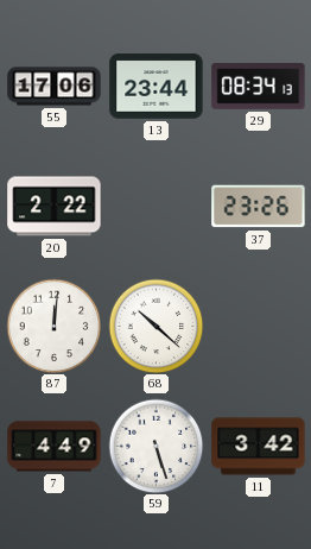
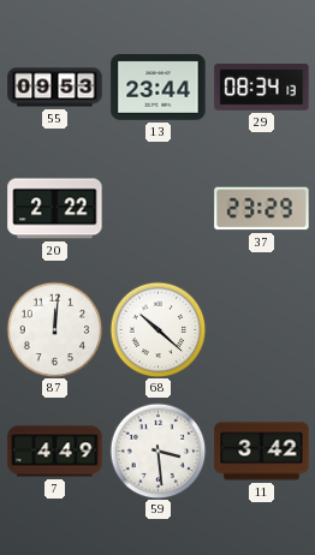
55: 17:06 -> 09:53 (55, 88)
37: 23:26 -> 23:29 (262, 209)
59: 5:27 -> 3:29 (157, 450)
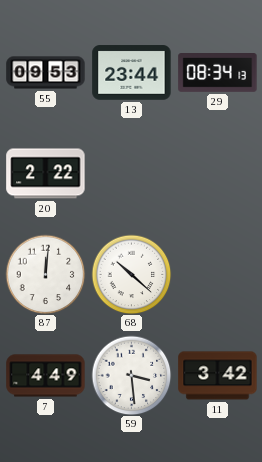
37: 23:29 -> none (262, 209)
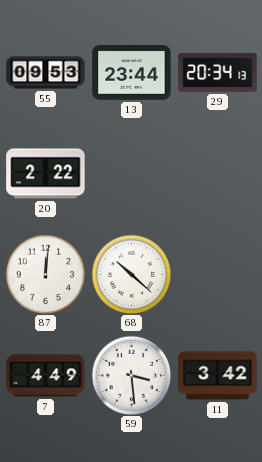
29: 08:34 -> 20:34 (218, 73)
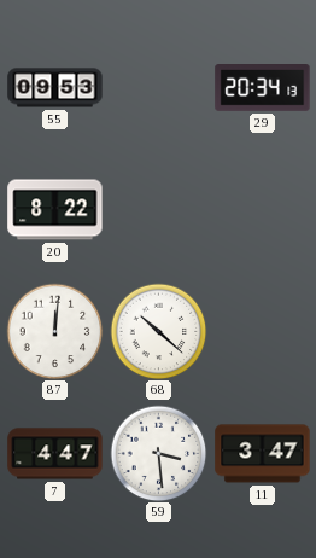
13: 23:44 -> none (132, 73)
20: 2:22 -> 8:22 (55, 210)
7: 4:49 -> 4:47 (55, 454)
11: 3:42 -> 3:47 (263, 454)
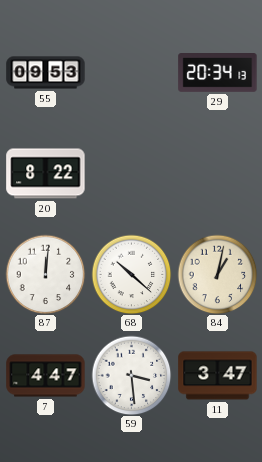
84: none -> 1:02 (217, 274)
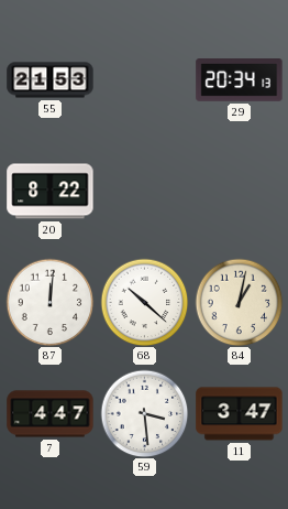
55: 09:53 -> 21:53 (51, 80)
